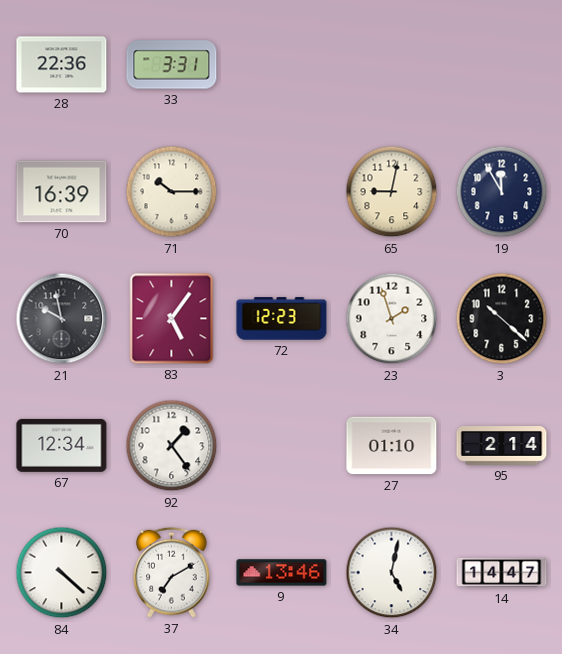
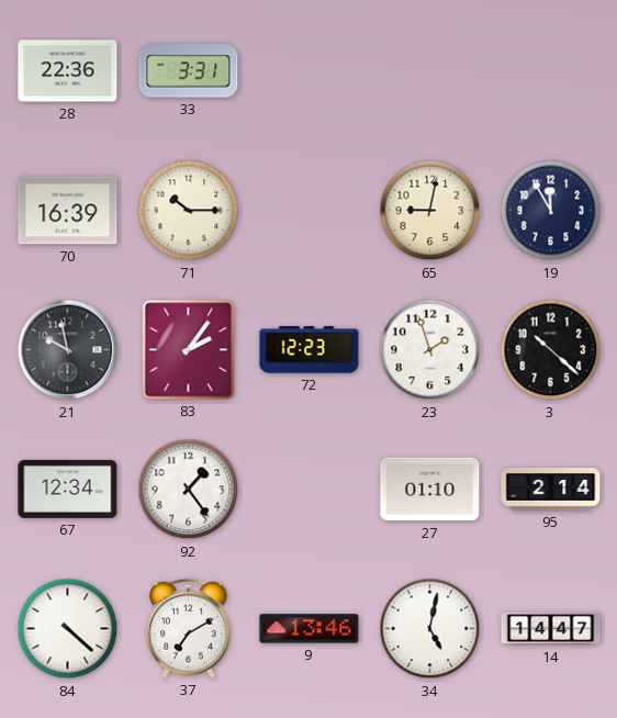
83: 5:06 -> 2:06 (189, 350)
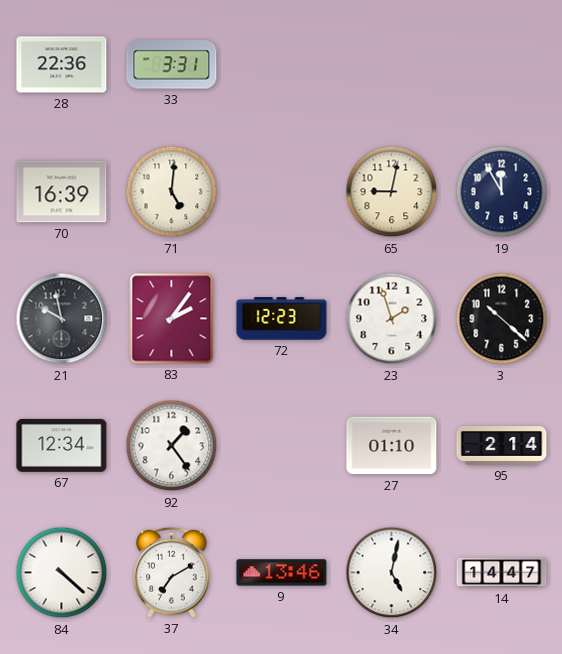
71: 10:15 -> 5:01 (172, 192)
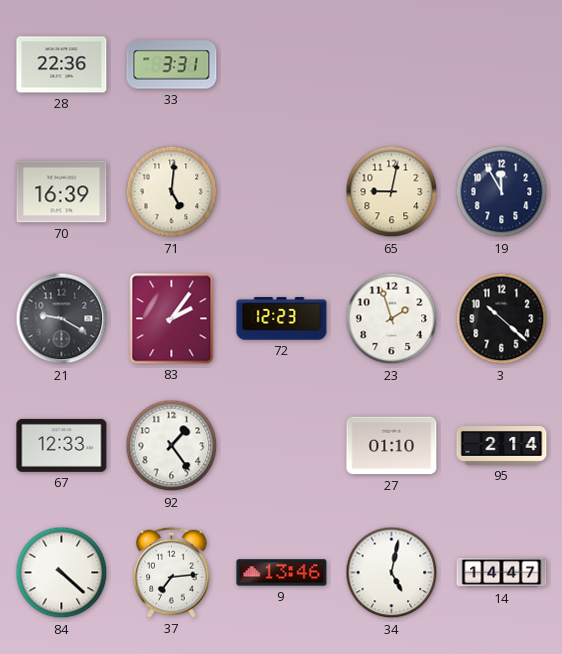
21: 9:58 -> 9:20 (62, 319)
67: 12:34 -> 12:33 (62, 445)
37: 7:10 -> 7:14 (172, 572)
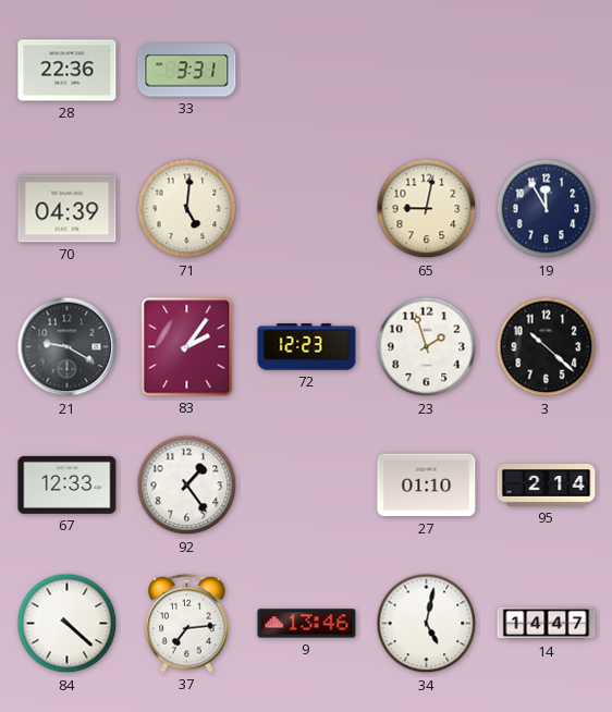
70: 16:39 -> 04:39 (68, 209)
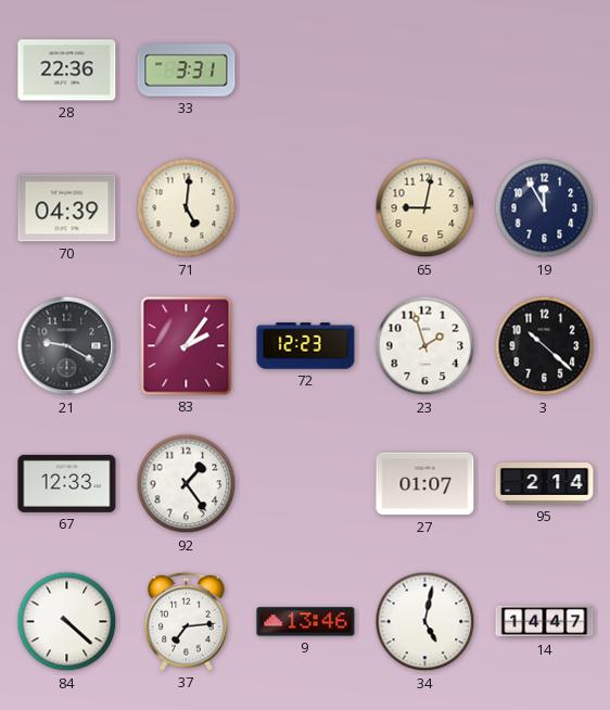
27: 01:10 -> 01:07 (425, 484)
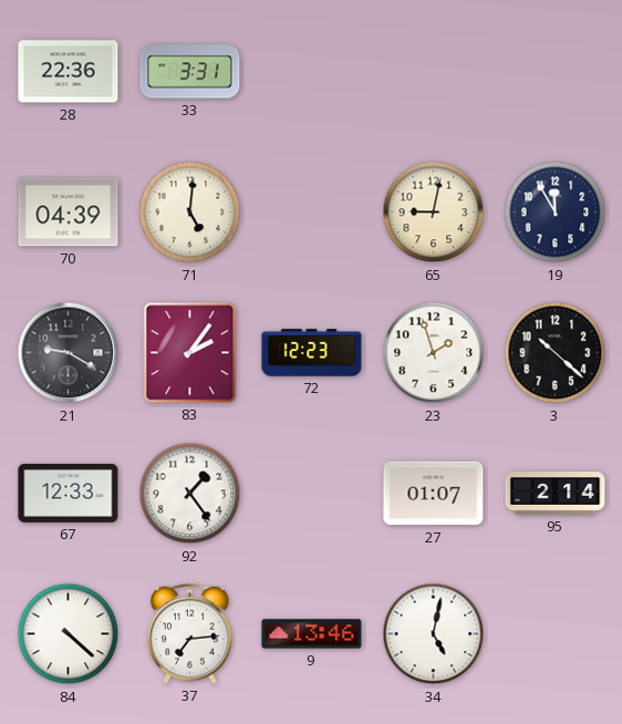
14: 14:47 -> none (545, 622)
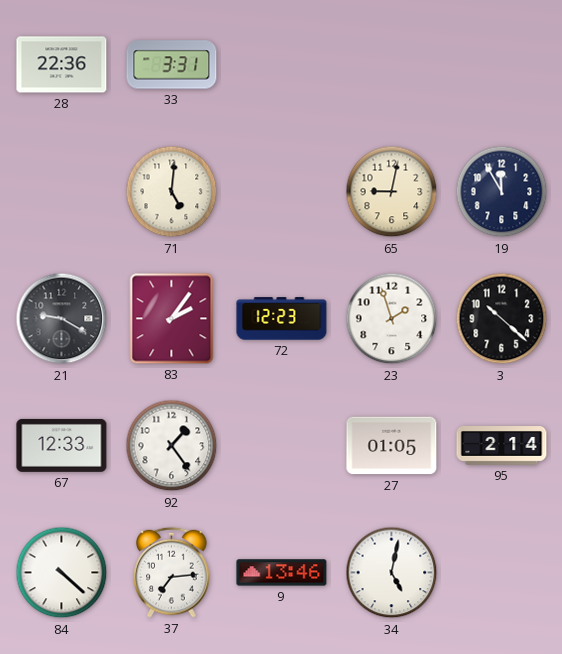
70: 04:39 -> none (69, 213)
27: 01:07 -> 01:05 (392, 446)
